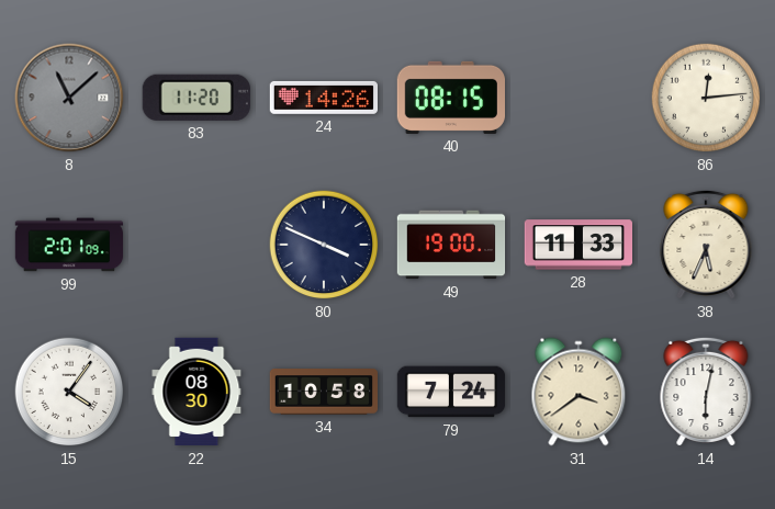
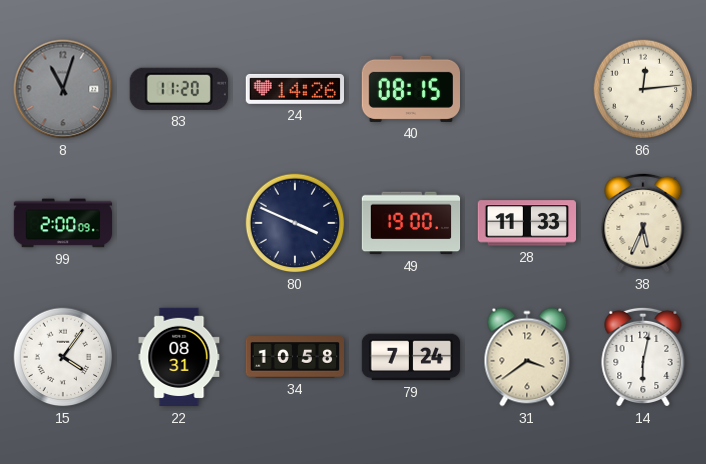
8: 11:08 -> 11:03 (63, 89)
99: 2:01 -> 2:00 (63, 223)
22: 08:30 -> 08:31 (179, 357)
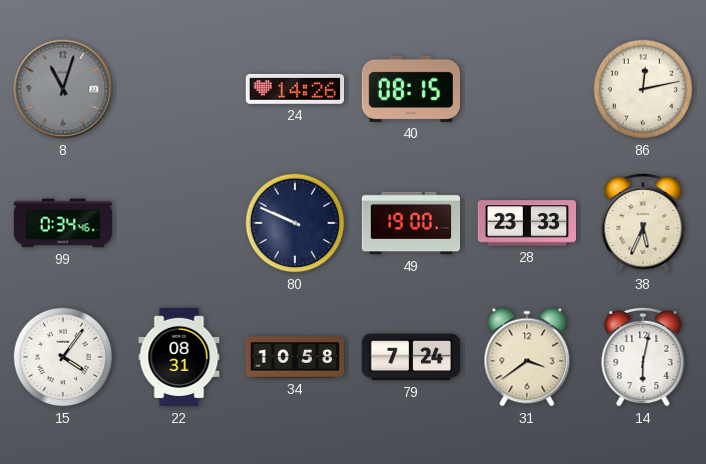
83: 11:20 -> none (179, 89)
86: 12:14 -> 12:13 (643, 89)
99: 2:00 -> 0:34 (63, 223)
80: 3:49 -> 9:49 (295, 223)
28: 11:33 -> 23:33 (526, 223)
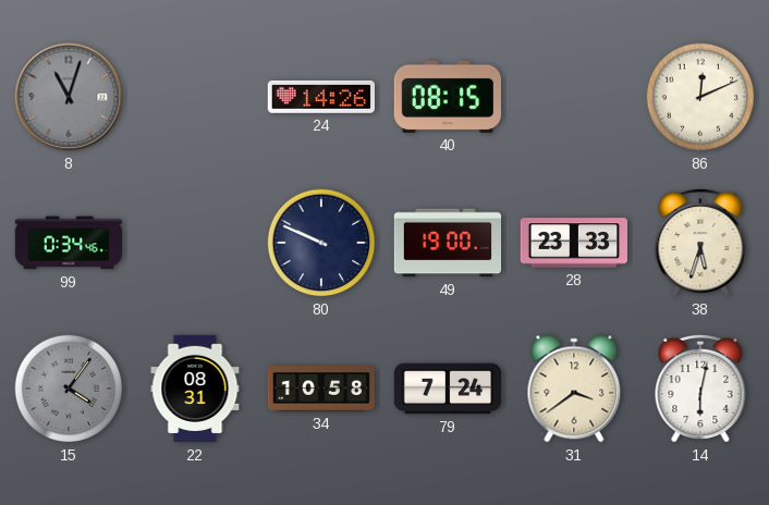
86: 12:13 -> 12:11 (700, 97)
38: 5:34 -> 5:33 (700, 243)
15 dial: white -> grey (69, 389)
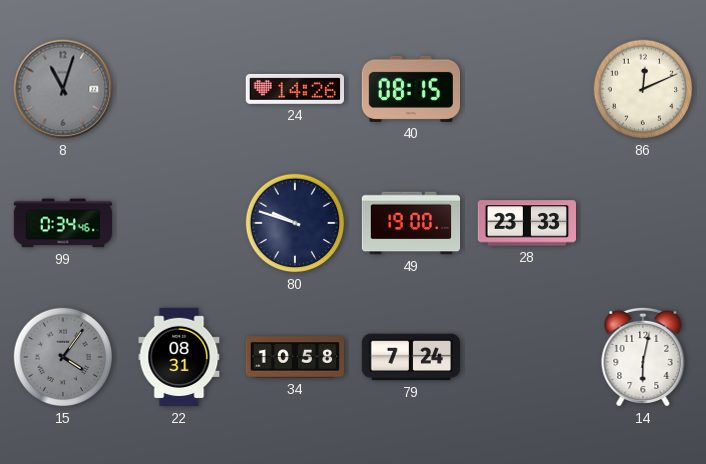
80: 9:49 -> 9:48 (295, 223)
38: 5:33 -> none (700, 243)
31: 3:39 -> none (574, 389)
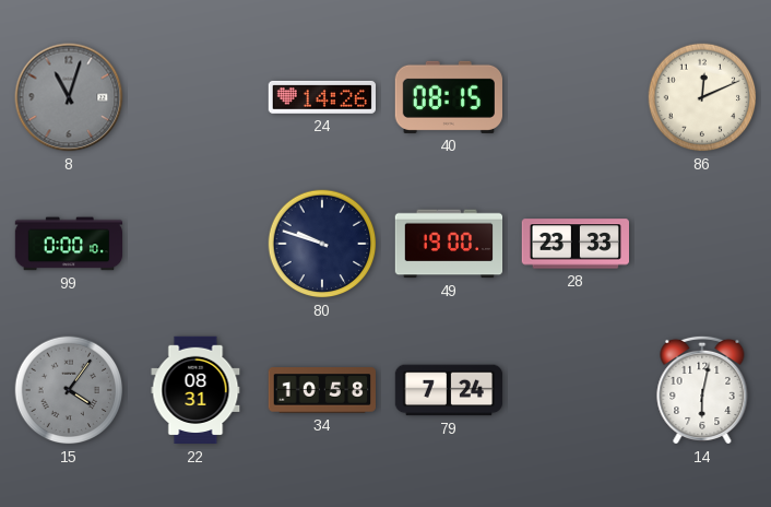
99: 0:34 -> 0:00 (69, 244)
